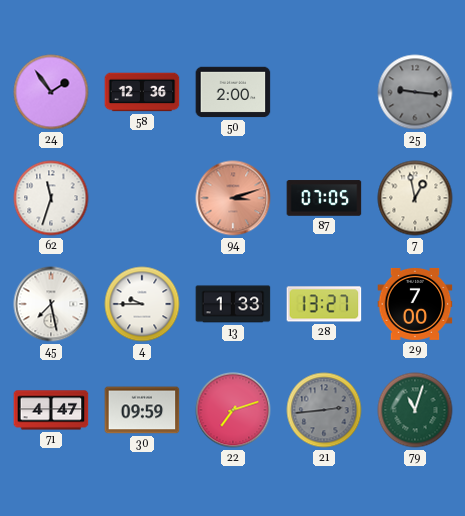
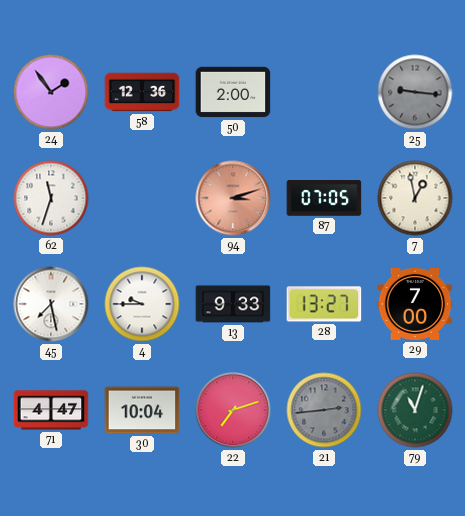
13: 1:33 -> 9:33 (233, 304)
30: 09:59 -> 10:04 (142, 410)
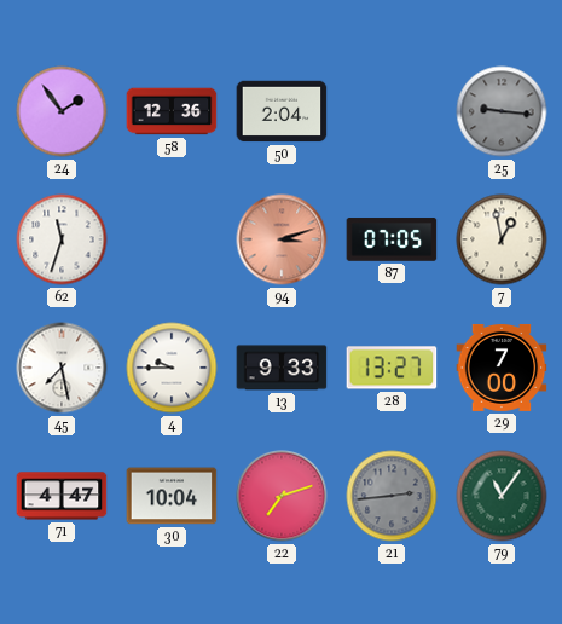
50: 2:00 -> 2:04 (282, 111)
79: 11:03 -> 11:06 (502, 496)
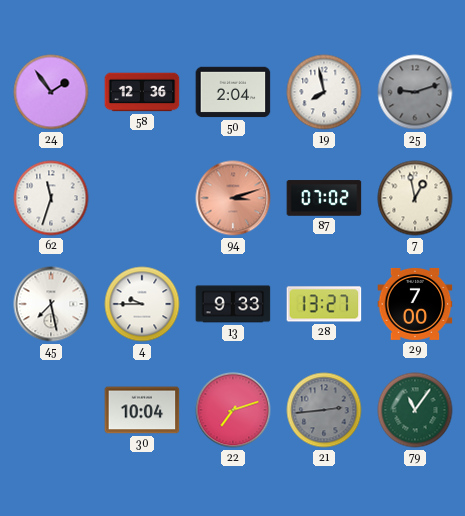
19: none -> 7:58 (324, 92)
25: 9:16 -> 9:12 (415, 92)
87: 07:05 -> 07:02 (324, 198)
71: 4:47 -> none (62, 496)
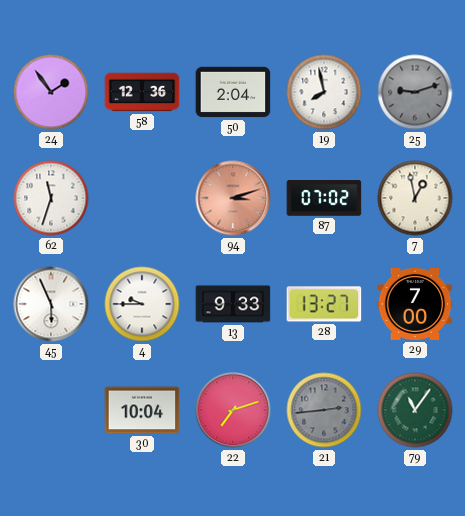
45: 7:28 -> 5:56 (51, 304)
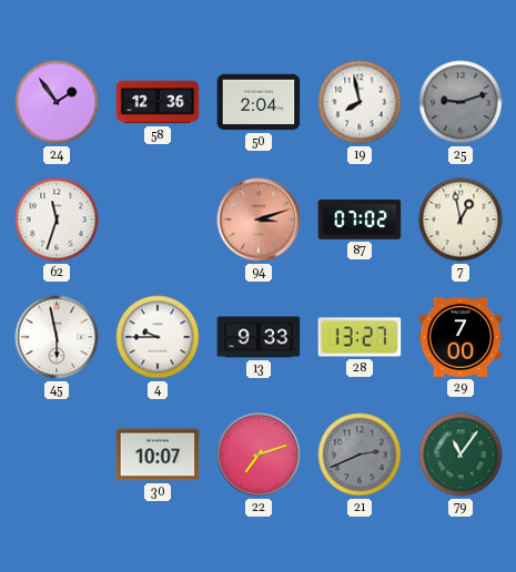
45: 5:56 -> 5:58 (57, 337)
30: 10:04 -> 10:07 (158, 454)
21: 2:44 -> 2:41 (360, 454)
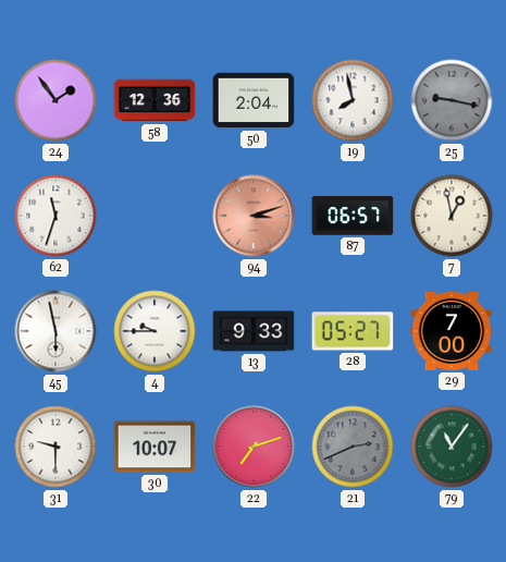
25: 9:12 -> 9:17 (452, 100)
87: 07:02 -> 06:57 (353, 216)
28: 13:27 -> 05:27 (353, 331)
31: none -> 9:30 (55, 447)
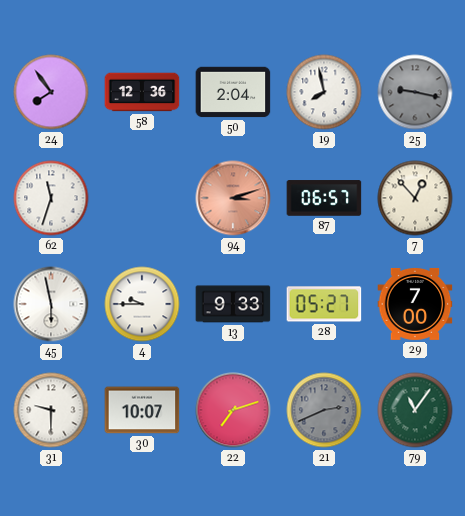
24: 1:54 -> 7:54 (51, 92)
7: 12:58 -> 12:53 (415, 198)
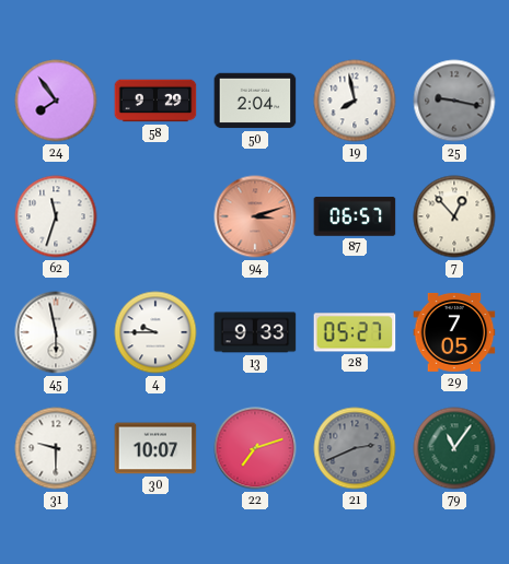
58: 12:36 -> 9:29 (155, 101)
29: 7:00 -> 7:05 (454, 332)
